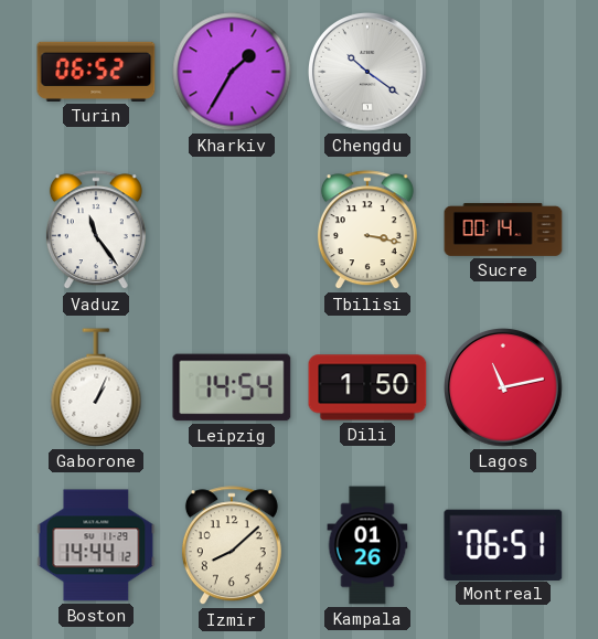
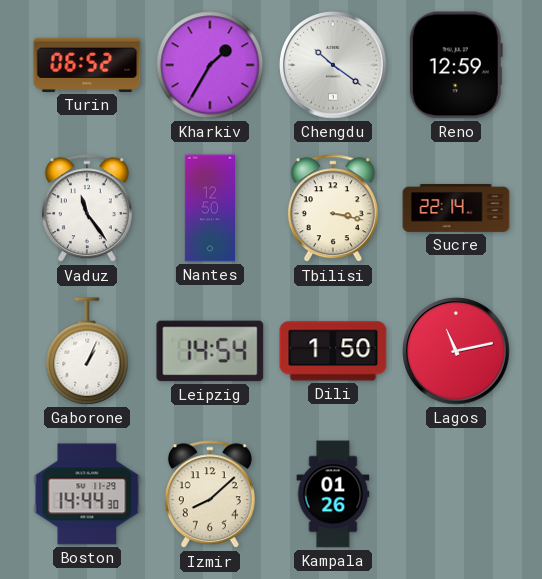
Reno: none -> 12:59 (456, 65)
Nantes: none -> 12:50 (209, 208)
Sucre: 00:14 -> 22:14 (456, 208)
Boston: 14:44:12 -> 14:44:30 (87, 494)
Montreal: 06:51 -> none (503, 544)
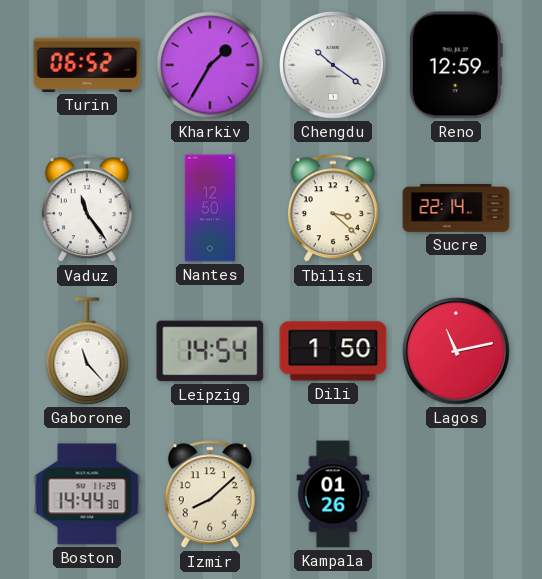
Tbilisi: 3:17 -> 3:22 (333, 209)
Gaborone: 1:04 -> 11:23 (87, 351)
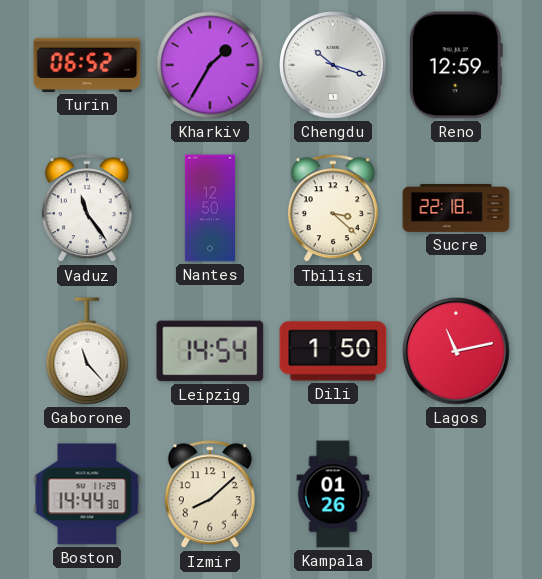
Chengdu: 10:21 -> 10:18 (334, 66)
Sucre: 22:14 -> 22:18 (456, 208)
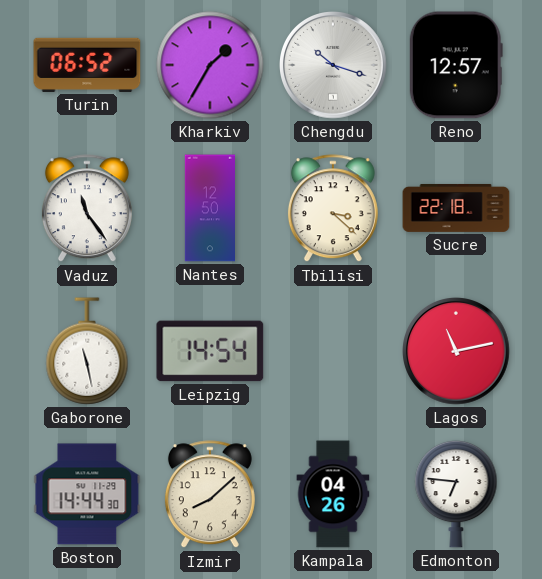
Reno: 12:59 -> 12:57 (456, 65)
Gaborone: 11:23 -> 11:28 (87, 351)
Dili: 1:50 -> none (333, 351)
Kampala: 01:26 -> 04:26 (333, 494)
Edmonton: none -> 6:46 (456, 494)
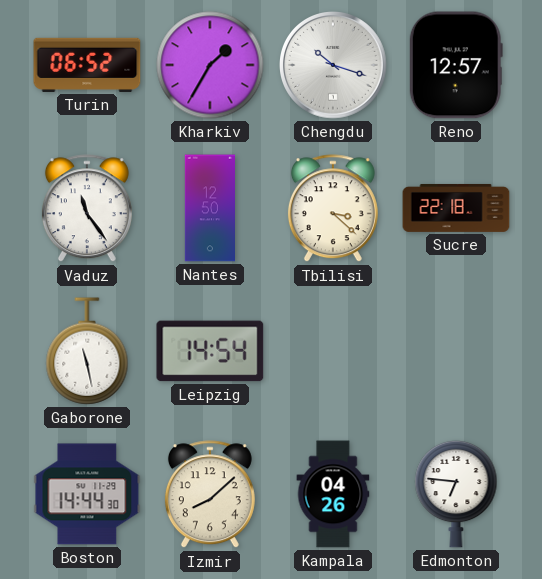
Lagos: 11:13 -> none (457, 352)
